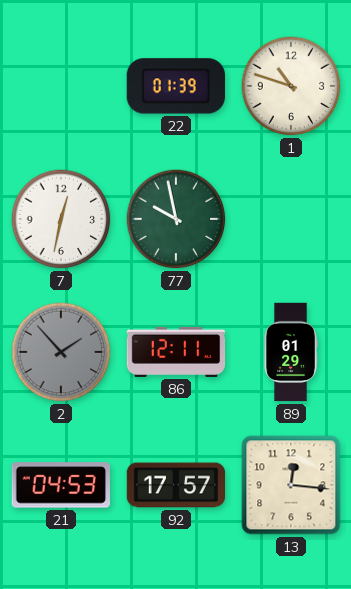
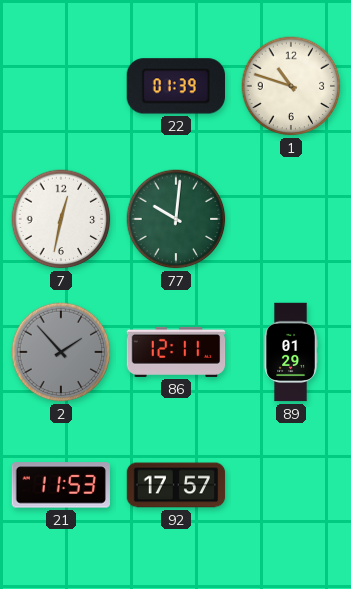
77: 9:58 -> 10:01 (176, 219)
21: 04:53 -> 11:53 (60, 485)
13: 12:16 -> none (291, 485)
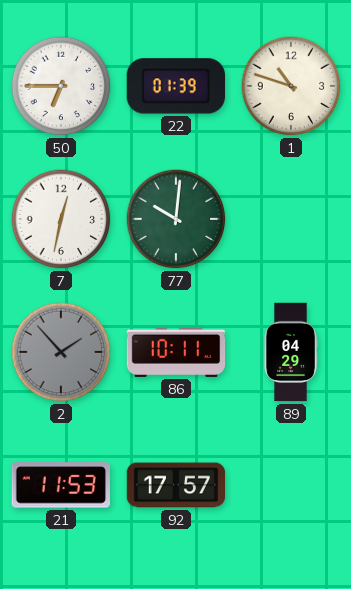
50: none -> 6:45 (61, 86)
86: 12:11 -> 10:11 (176, 352)
89: 01:29 -> 04:29 (291, 352)
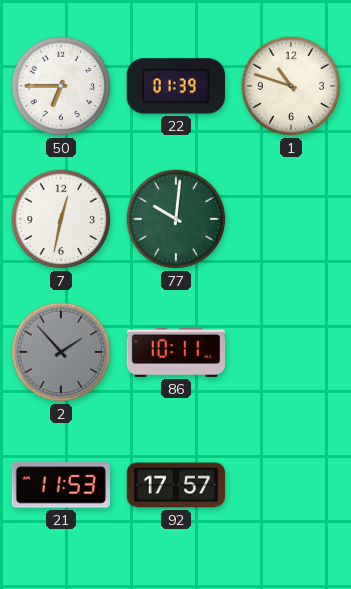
89: 04:29 -> none (291, 352)
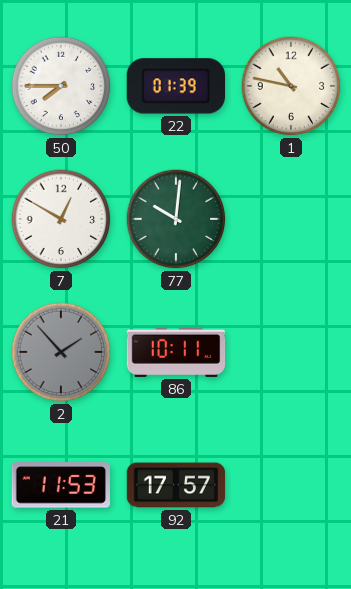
50: 6:45 -> 7:45 (61, 86)
1: 10:48 -> 10:47 (291, 86)
7: 12:32 -> 12:50 (61, 219)
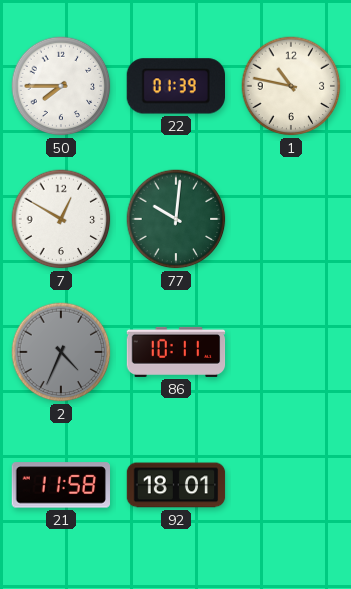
2: 1:53 -> 4:34 (61, 352)
21: 11:53 -> 11:58 (60, 485)
92: 17:57 -> 18:01 (176, 485)
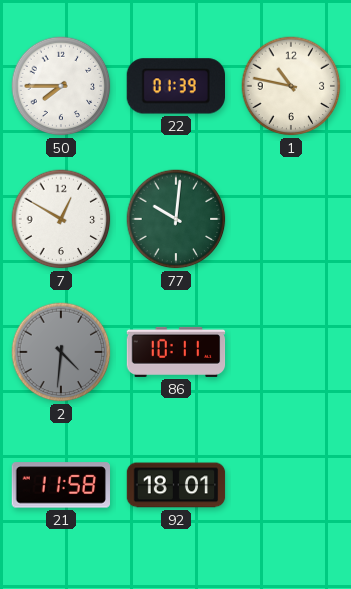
2: 4:34 -> 4:31 (61, 352)
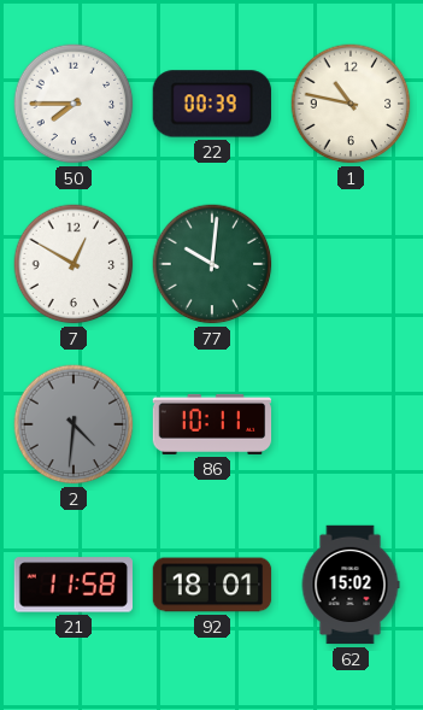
22: 01:39 -> 00:39 (211, 104)
62: none -> 15:02 (351, 585)
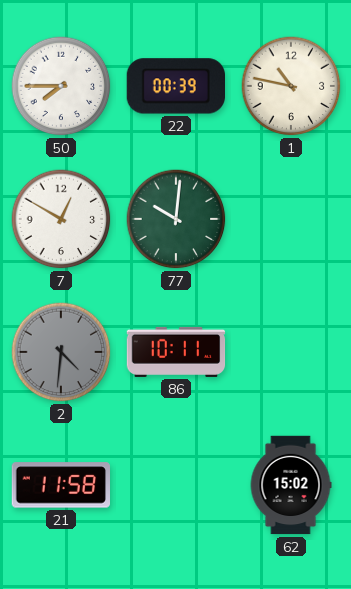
92: 18:01 -> none (212, 585)
